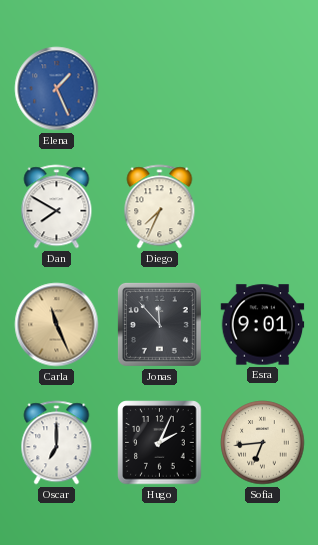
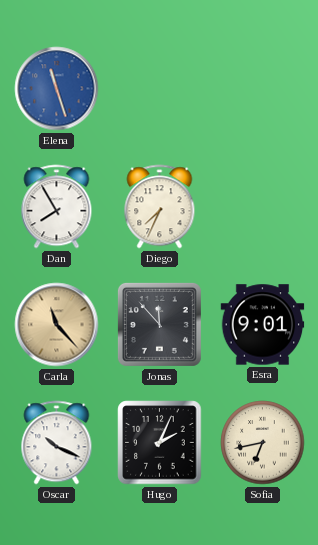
Elena: 1:26 -> 11:27 (57, 89)
Dan: 7:50 -> 7:55 (57, 207)
Carla: 11:26 -> 11:23 (57, 325)
Oscar: 7:00 -> 10:19 (57, 443)
Sofia: 6:44 -> 6:43 (263, 443)
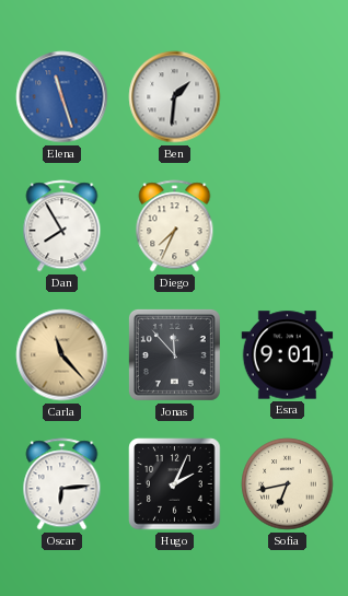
Ben: none -> 1:31 (175, 97)
Oscar: 10:19 -> 6:14 (62, 484)
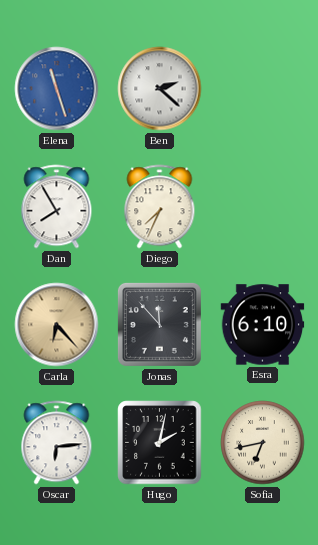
Ben: 1:31 -> 2:22 (160, 89)
Carla: 11:23 -> 6:23 (57, 325)
Esra: 9:01 -> 6:10 (263, 325)
Hugo: 2:04 -> 2:02 (160, 443)
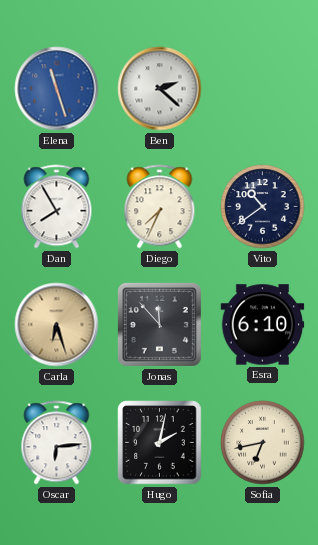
Vito: none -> 10:39 (263, 207)
Carla: 6:23 -> 6:27 (57, 325)
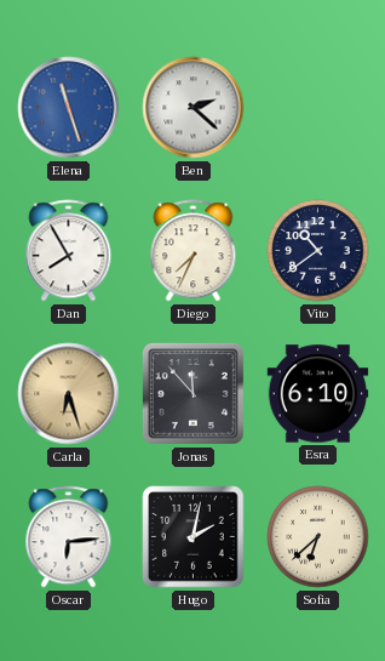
Sofia: 6:43 -> 6:38 (318, 537)
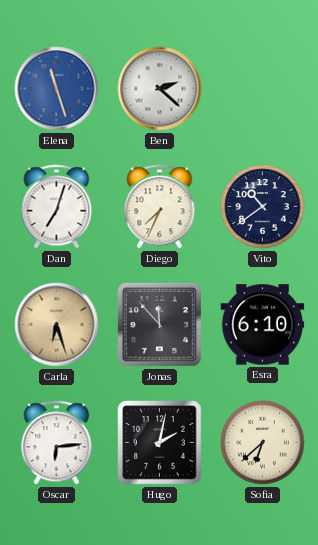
Dan: 7:55 -> 7:03 (57, 207)
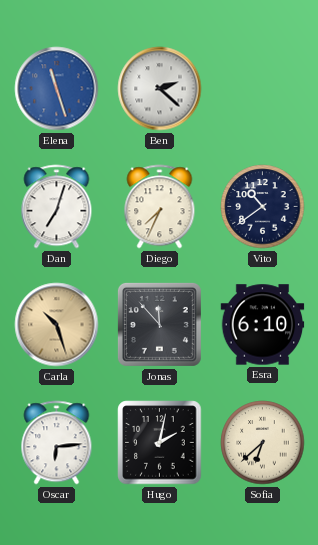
Carla: 6:27 -> 10:27 (57, 325)
